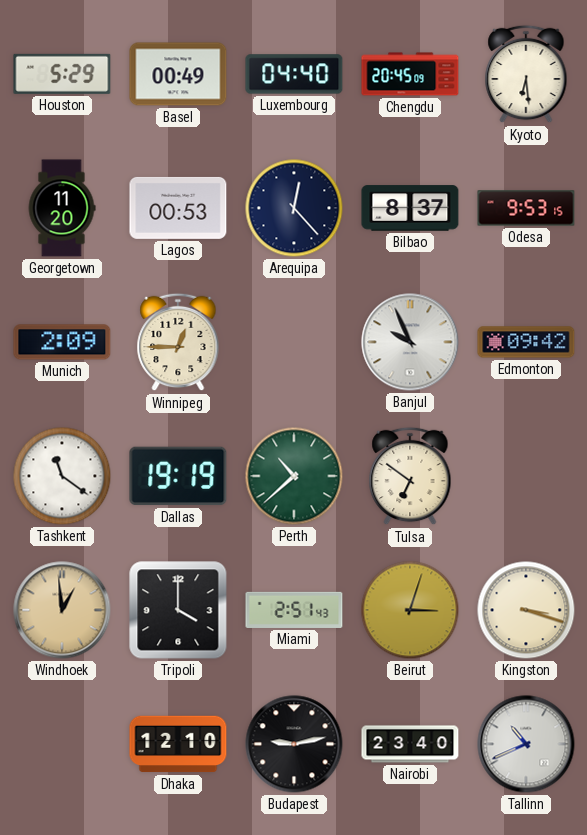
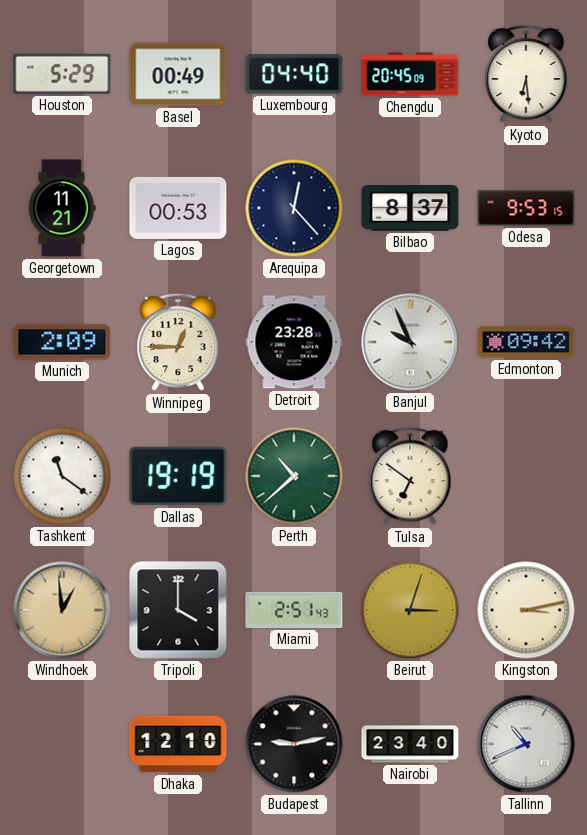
Georgetown: 11:20 -> 11:21 (62, 208)
Detroit: none -> 23:28 (294, 342)
Kingston: 3:18 -> 3:13 (526, 610)
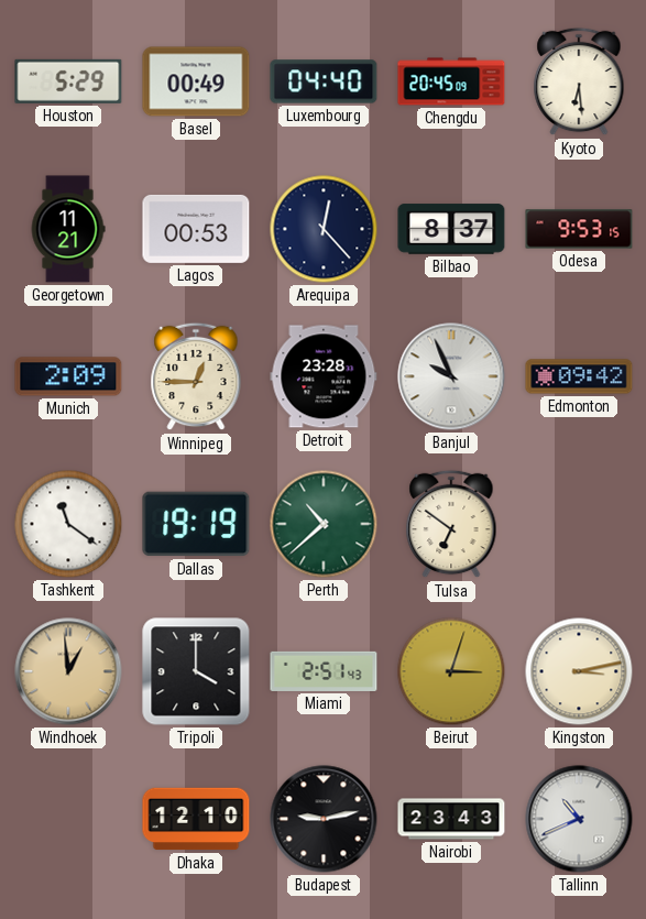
Nairobi: 23:40 -> 23:43 (451, 819)
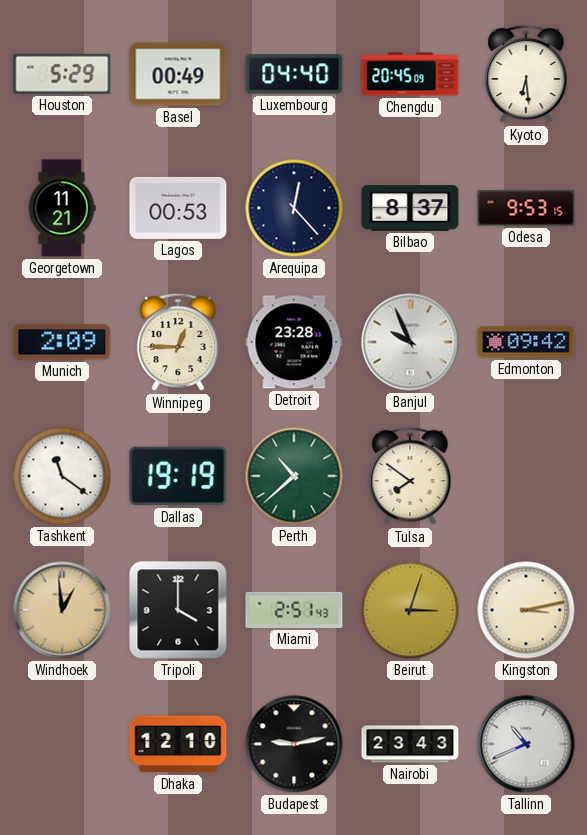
Tulsa: 6:51 -> 7:51 (410, 476)
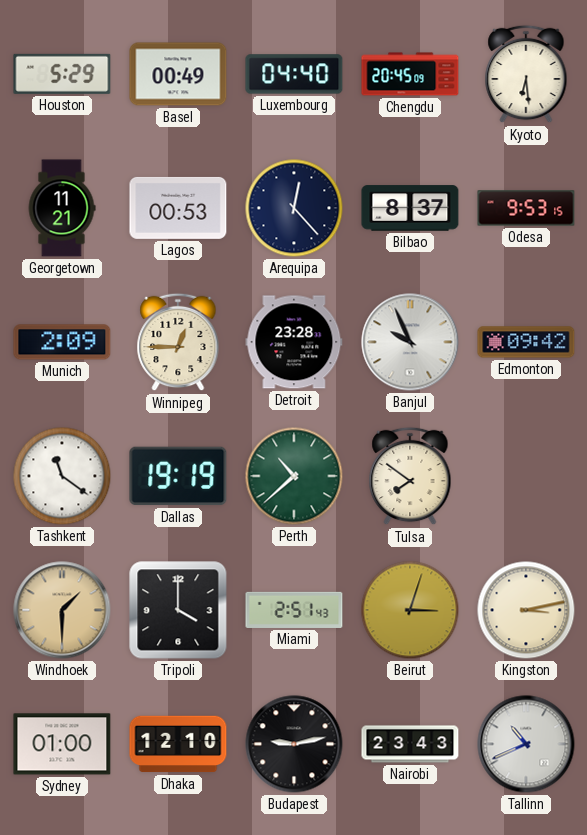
Windhoek: 12:59 -> 1:30 (62, 610)
Sydney: none -> 01:00 (62, 744)
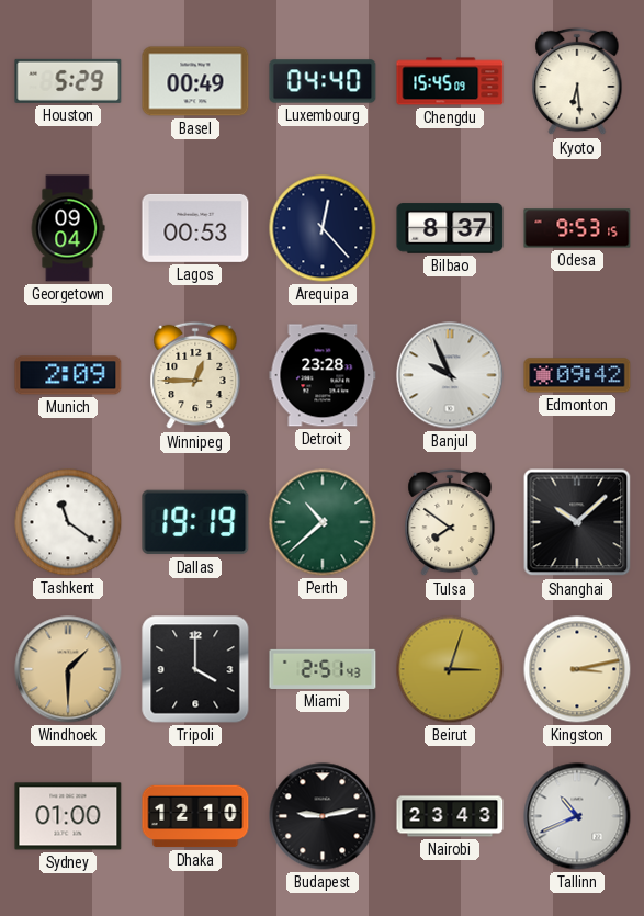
Chengdu: 20:45 -> 15:45 (450, 81)
Georgetown: 11:21 -> 09:04 (68, 228)
Shanghai: none -> 10:08 (577, 522)
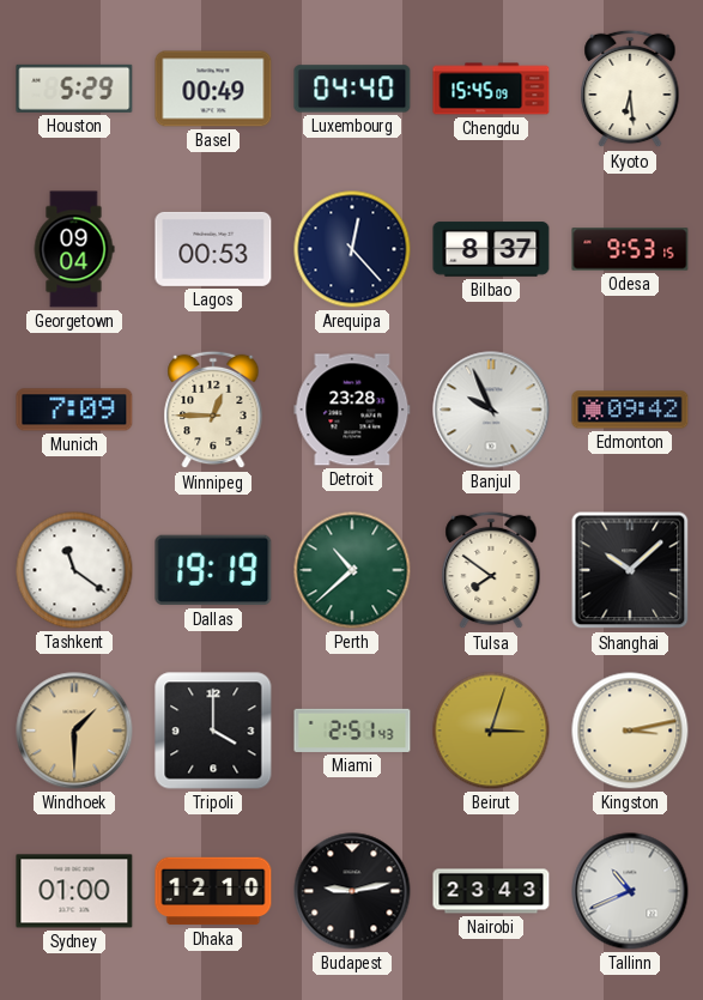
Munich: 2:09 -> 7:09 (74, 410)
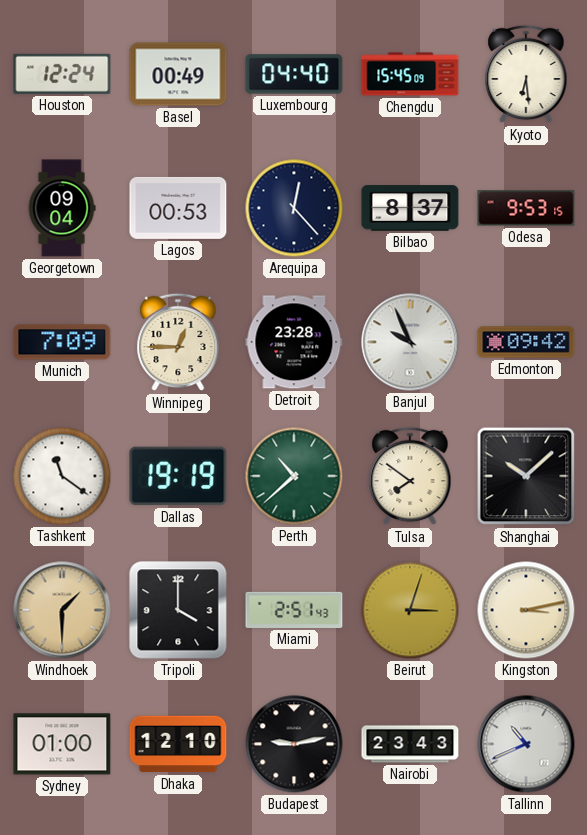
Houston: 5:29 -> 12:24 (62, 74)
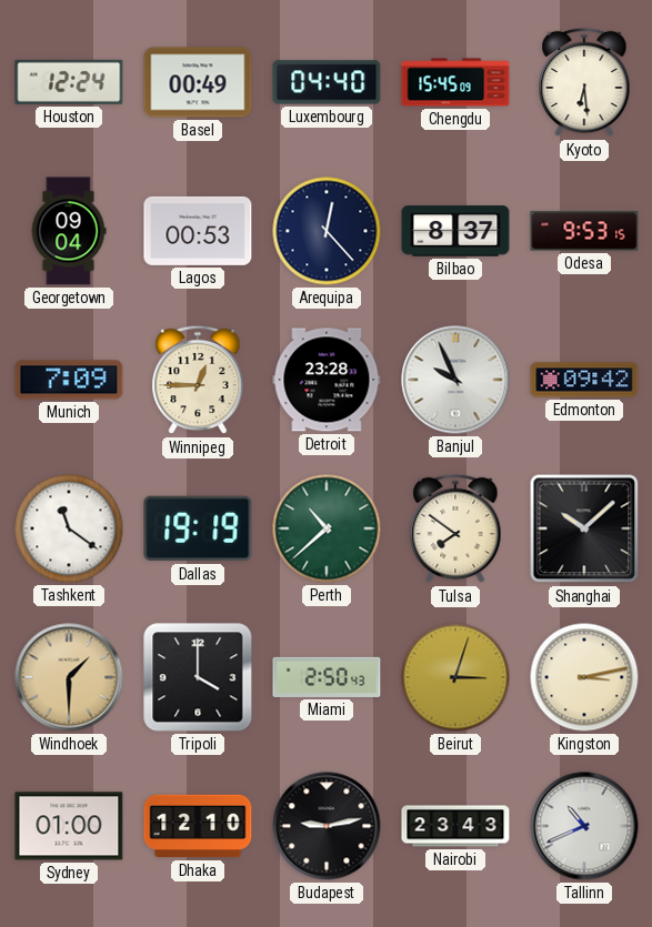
Miami: 2:51 -> 2:50 (327, 677)
